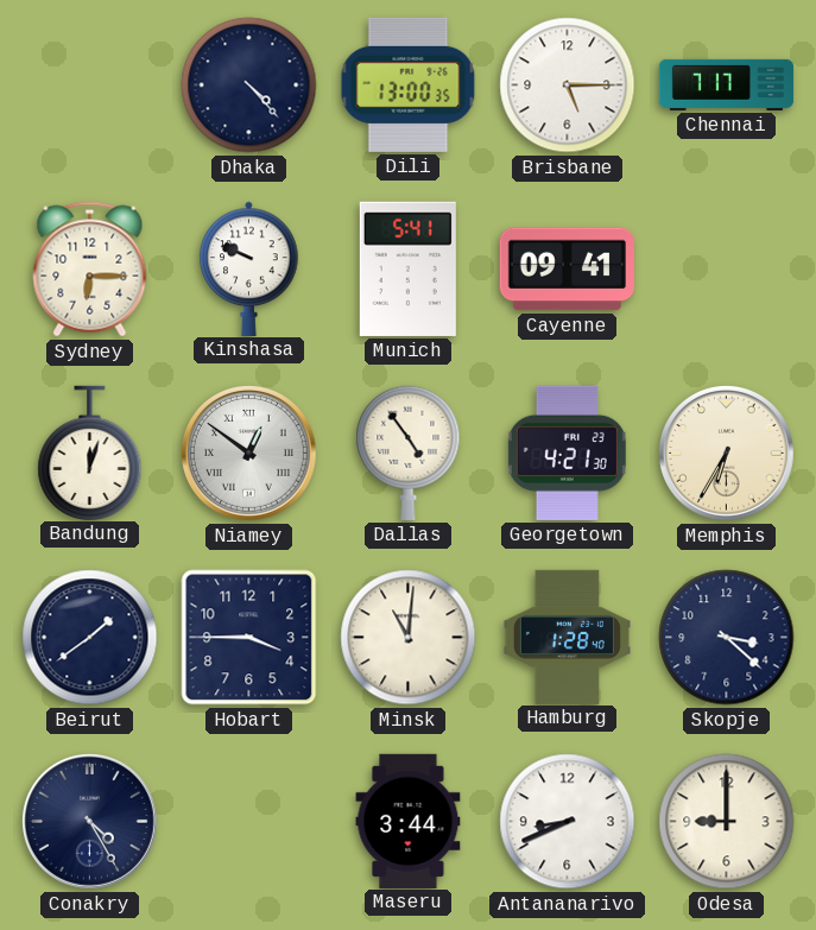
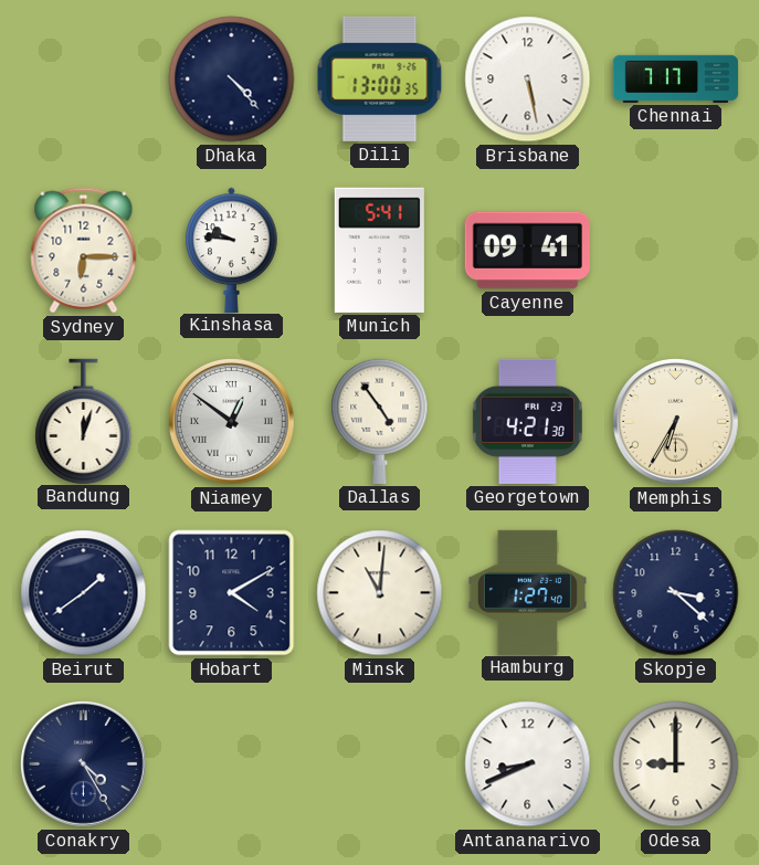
Brisbane: 5:15 -> 5:28 (528, 80)
Kinshasa: 9:49 -> 9:46 (232, 250)
Hobart: 3:45 -> 4:10 (232, 593)
Hamburg: 1:28 -> 1:27 (527, 592)
Maseru: 3:44 -> none (409, 821)
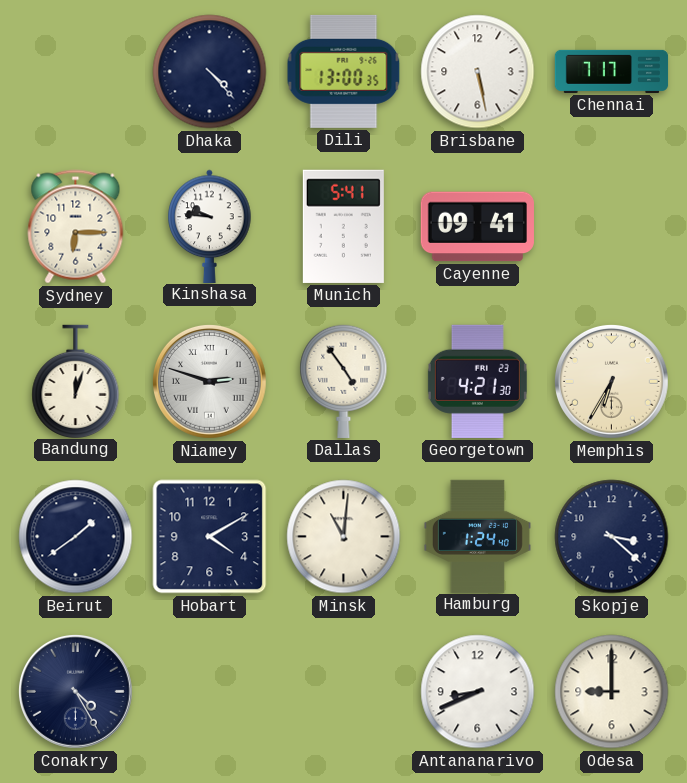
Niamey: 12:51 -> 2:48 (209, 381)
Hamburg: 1:27 -> 1:24 (477, 536)
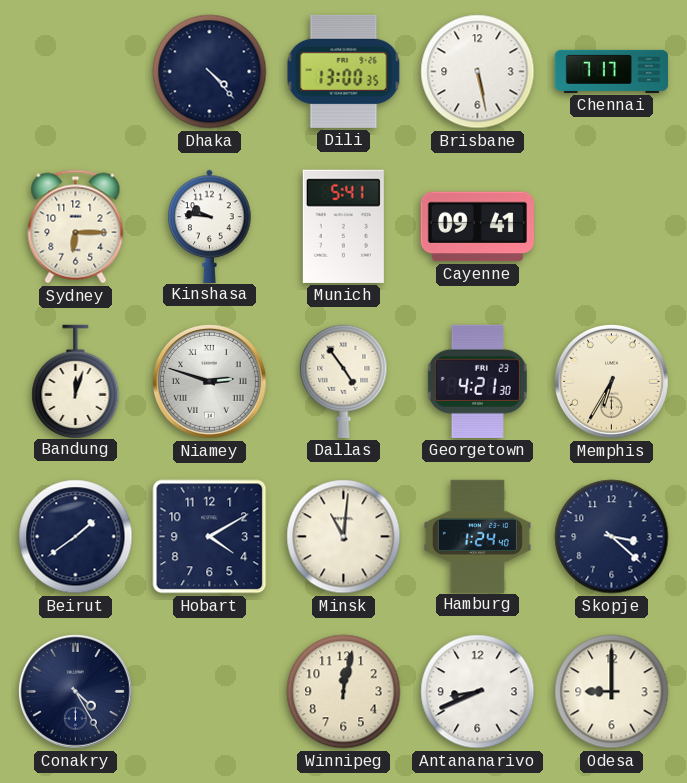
Winnipeg: none -> 12:02 (344, 692)
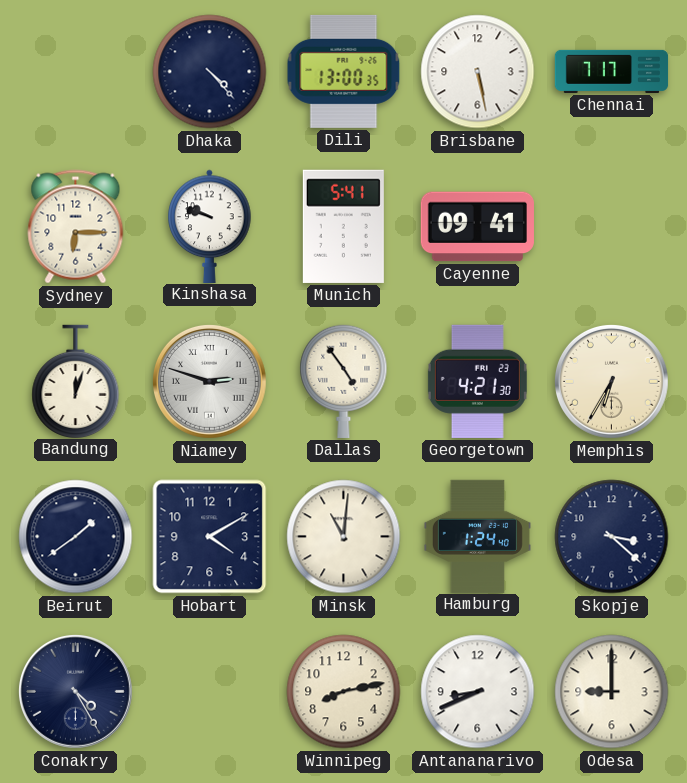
Kinshasa: 9:46 -> 9:48 (210, 226)
Winnipeg: 12:02 -> 8:13 (344, 692)
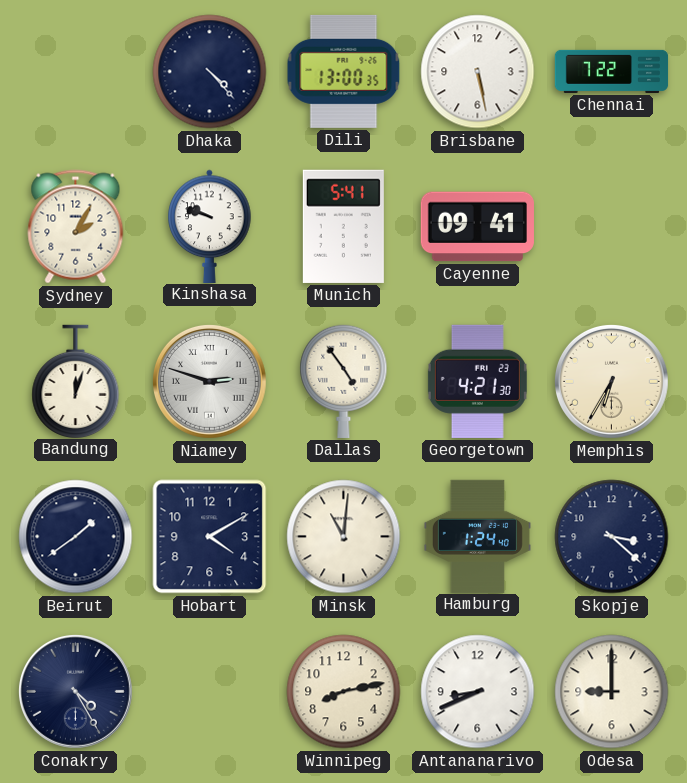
Chennai: 7:17 -> 7:22 (612, 71)
Sydney: 6:15 -> 2:05 (76, 227)
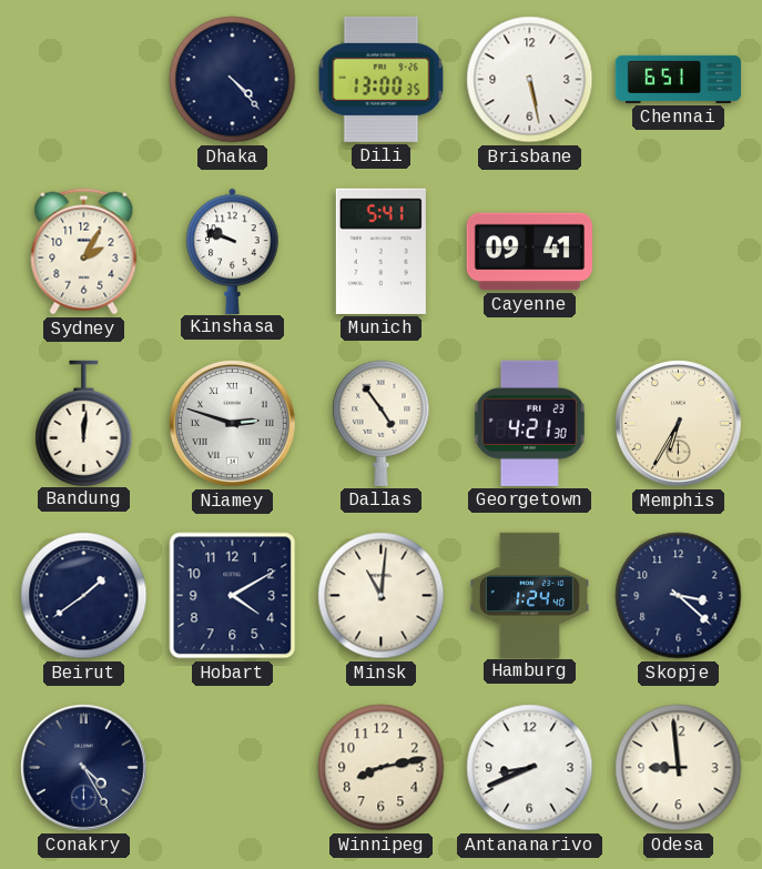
Chennai: 7:22 -> 6:51 (679, 79)
Bandung: 12:03 -> 12:01 (84, 423)
Odesa: 9:00 -> 8:59 (679, 768)
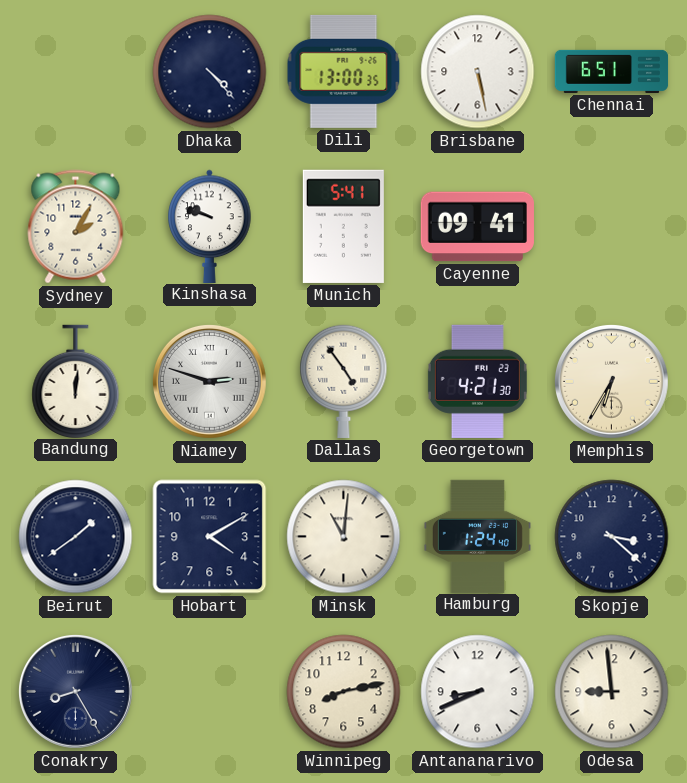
Conakry: 4:25 -> 8:25 (75, 691)
